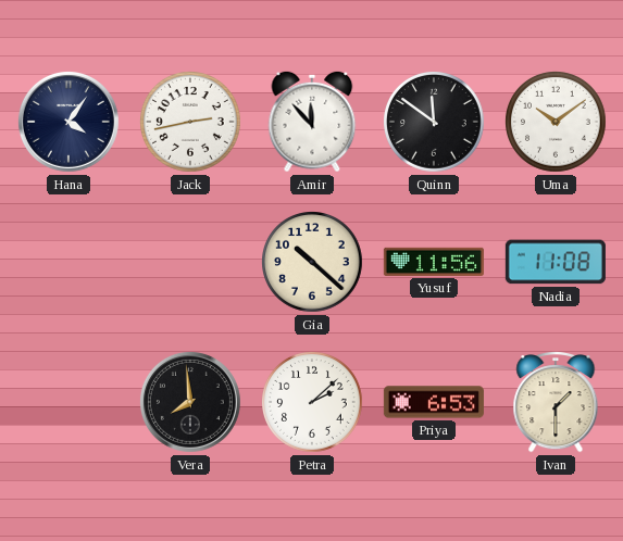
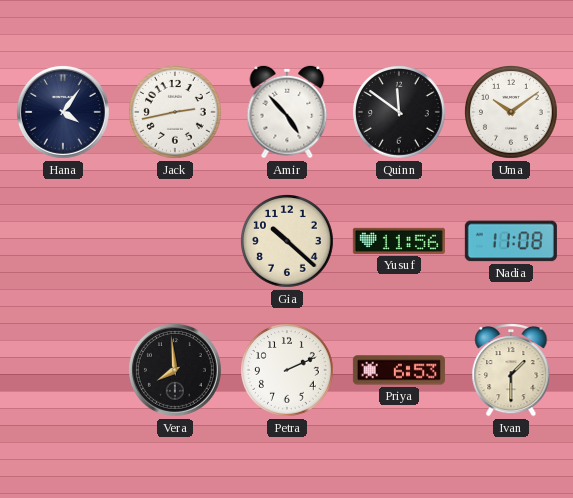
Amir: 11:53 -> 4:53 (287, 112)
Petra: 2:08 -> 2:11 (288, 371)
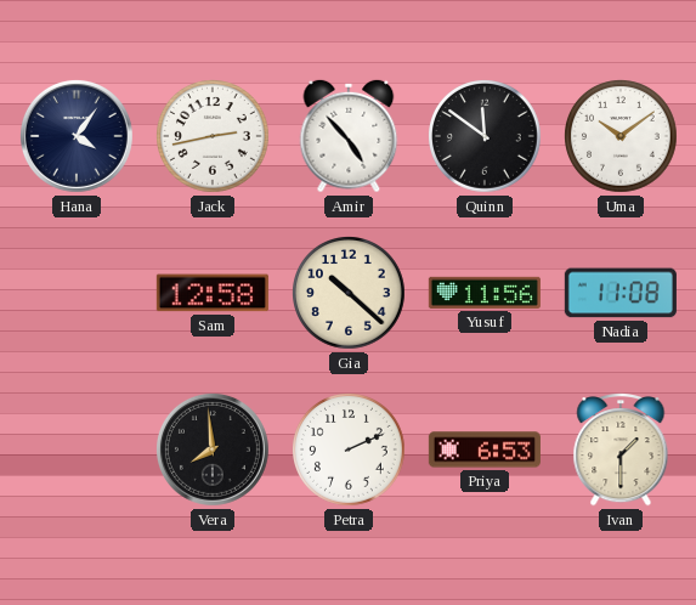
Sam: none -> 12:58 (213, 293)
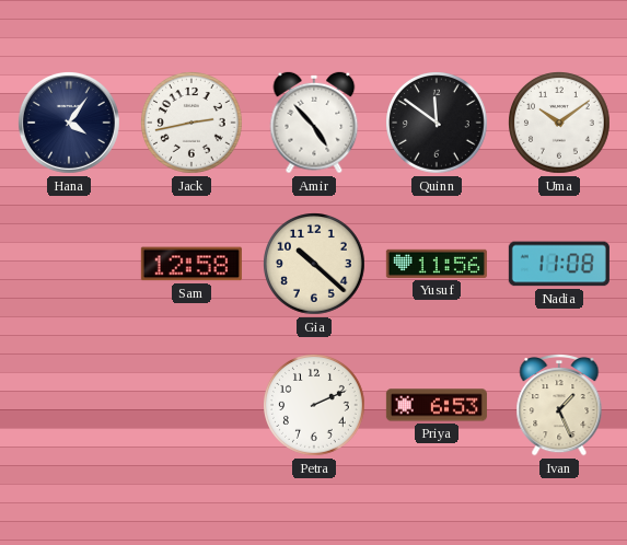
Vera: 7:59 -> none (213, 449)
Ivan: 1:30 -> 1:26 (559, 406)
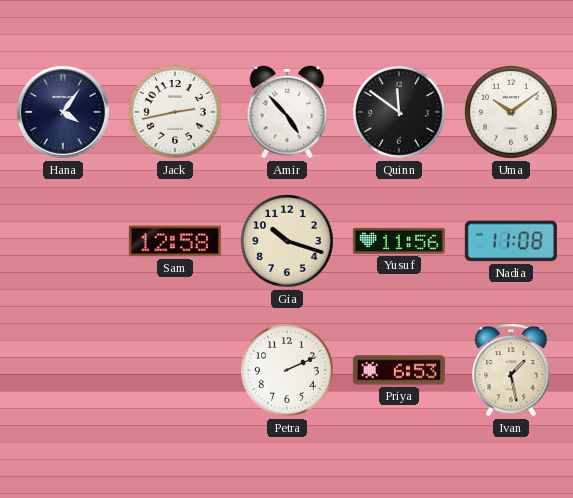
Gia: 10:22 -> 10:18 (288, 242)
Ivan: 1:26 -> 1:28 (511, 371)
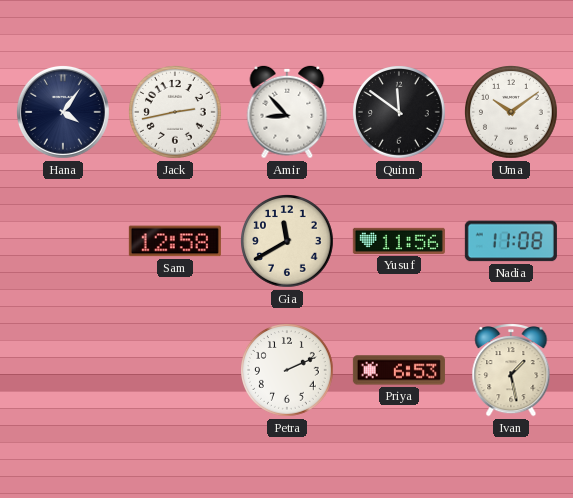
Amir: 4:53 -> 8:53 (287, 112)
Gia: 10:18 -> 11:40 (288, 242)
